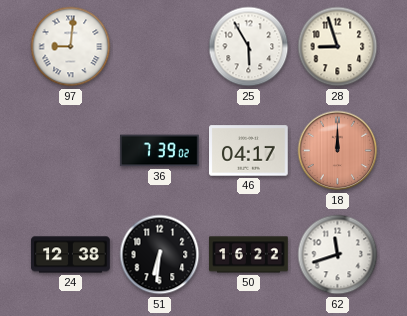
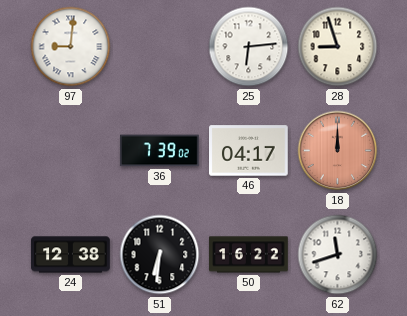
25: 5:55 -> 6:14 (249, 47)
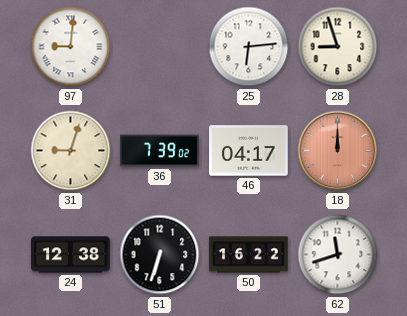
31: none -> 9:03 (71, 151)
51: 6:31 -> 6:33 (160, 255)
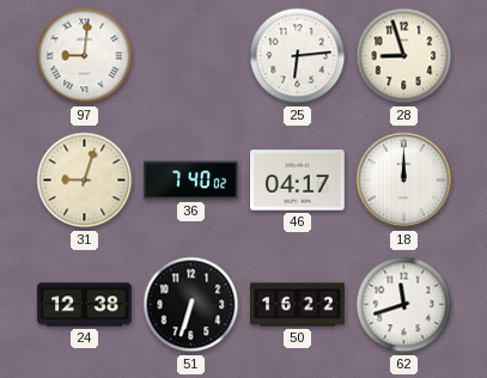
36: 7:39 -> 7:40 (191, 181)
18 dial: salmon -> white (404, 181)
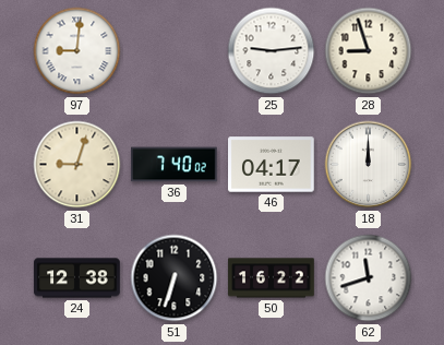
25: 6:14 -> 9:14 (272, 51)
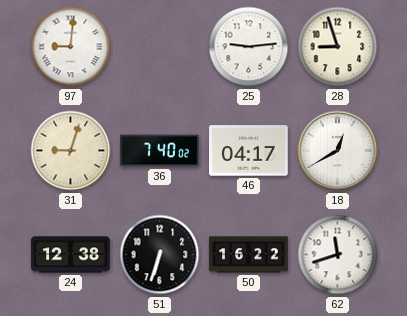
18: 12:00 -> 12:40 (338, 151)
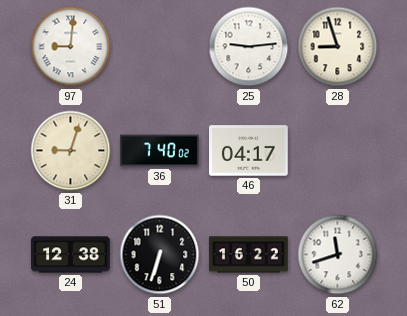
18: 12:40 -> none (338, 151)
